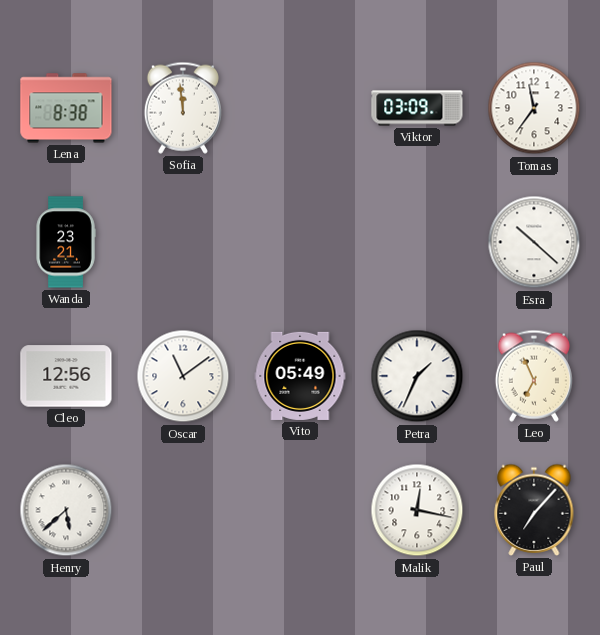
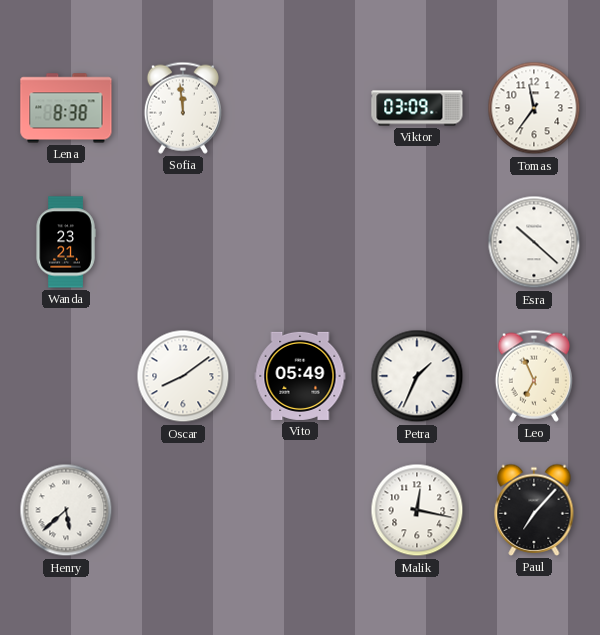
Cleo: 12:56 -> none (66, 376)
Oscar: 11:09 -> 8:09 (183, 376)
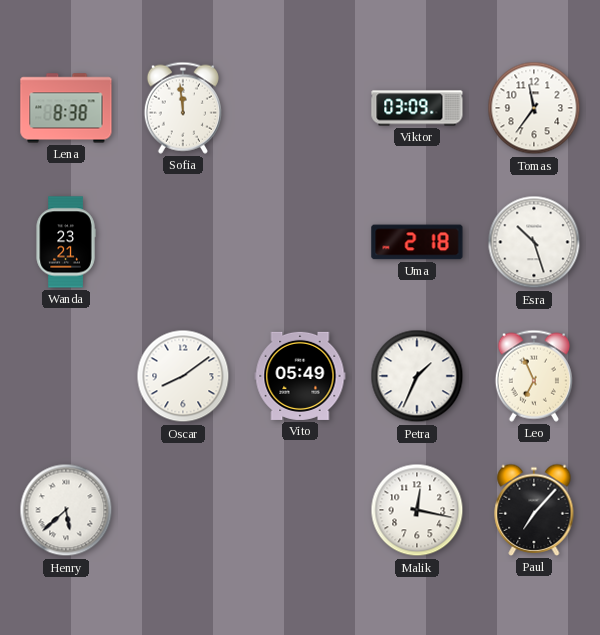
Uma: none -> 2:18 (417, 242)
Esra: 10:22 -> 10:27 (534, 242)
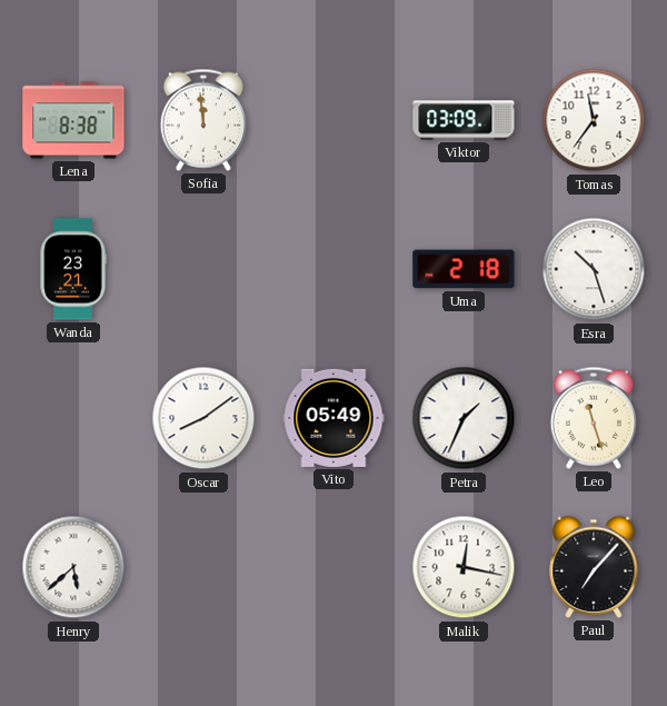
Leo: 6:56 -> 11:27 (594, 418)
